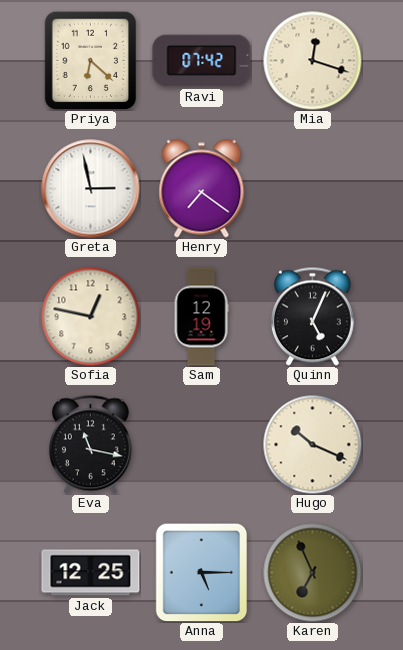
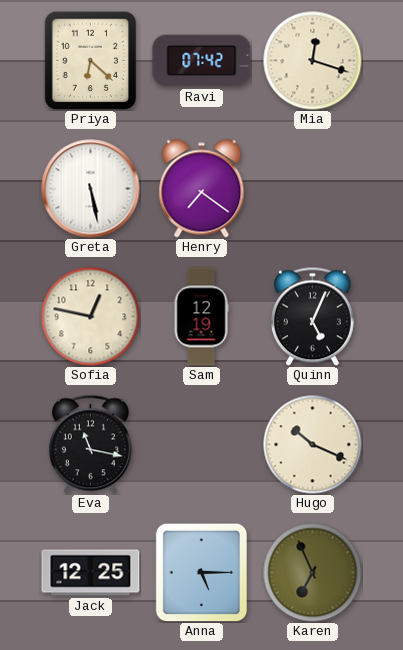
Greta: 2:58 -> 5:28 (91, 189)
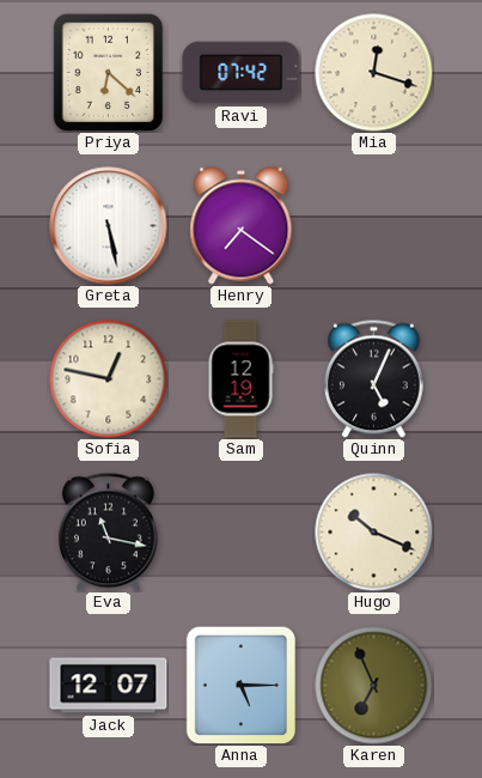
Jack: 12:25 -> 12:07 (109, 686)
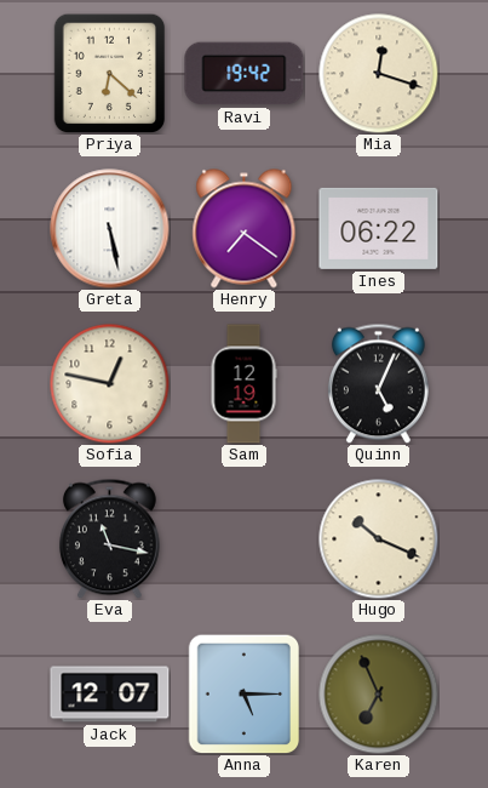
Ravi: 07:42 -> 19:42 (245, 74)
Ines: none -> 06:22 (379, 228)
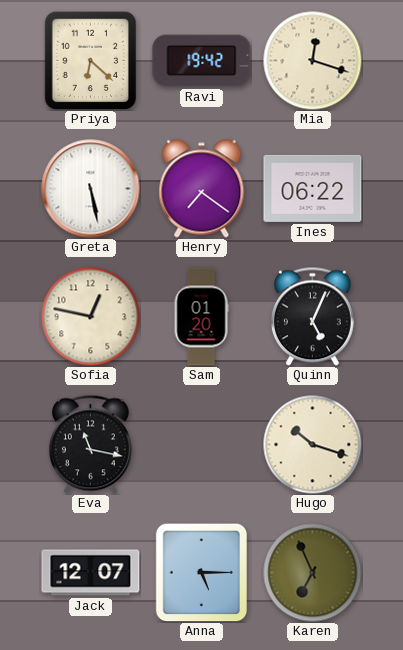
Sam: 12:19 -> 01:20 (201, 317)
Hugo: 10:19 -> 10:18 (313, 445)
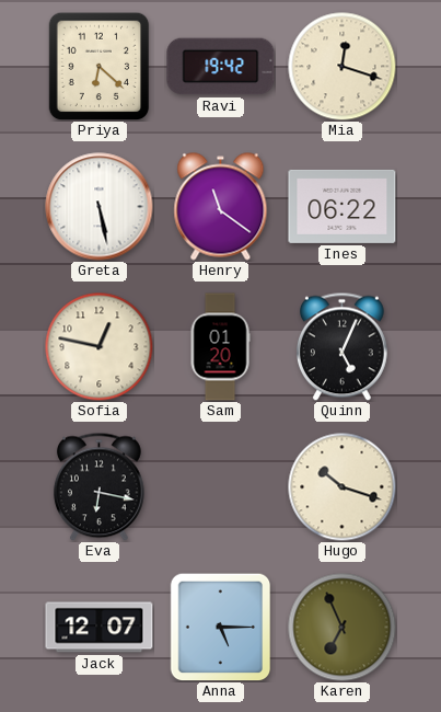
Henry: 7:21 -> 11:21 (221, 207)
Eva: 11:17 -> 6:17 (98, 486)
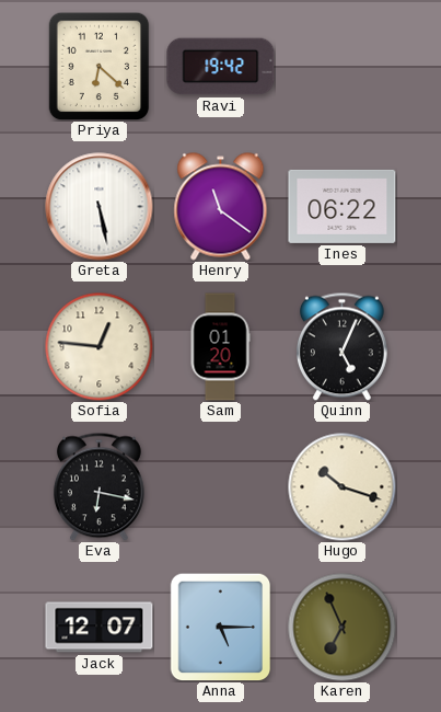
Mia: 12:18 -> none (343, 67)
Sofia: 12:47 -> 12:46 (100, 347)
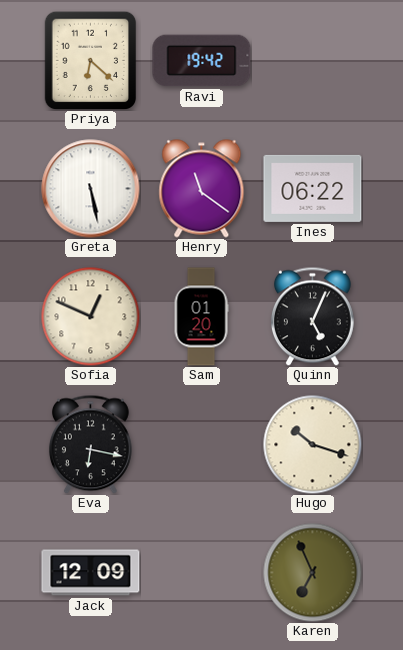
Sofia: 12:46 -> 12:49 (91, 317)
Jack: 12:07 -> 12:09 (91, 573)
Anna: 5:15 -> none (221, 627)
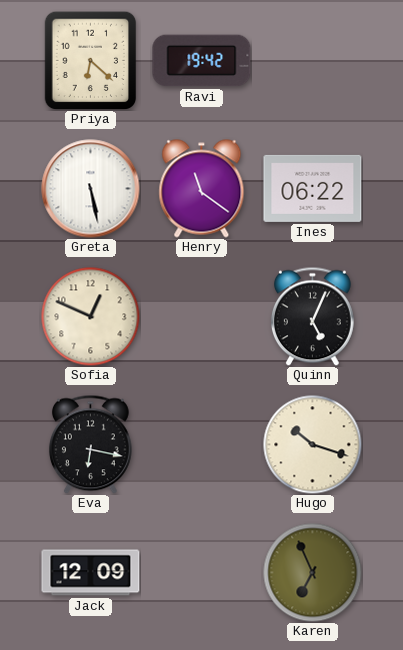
Sam: 01:20 -> none (201, 317)
